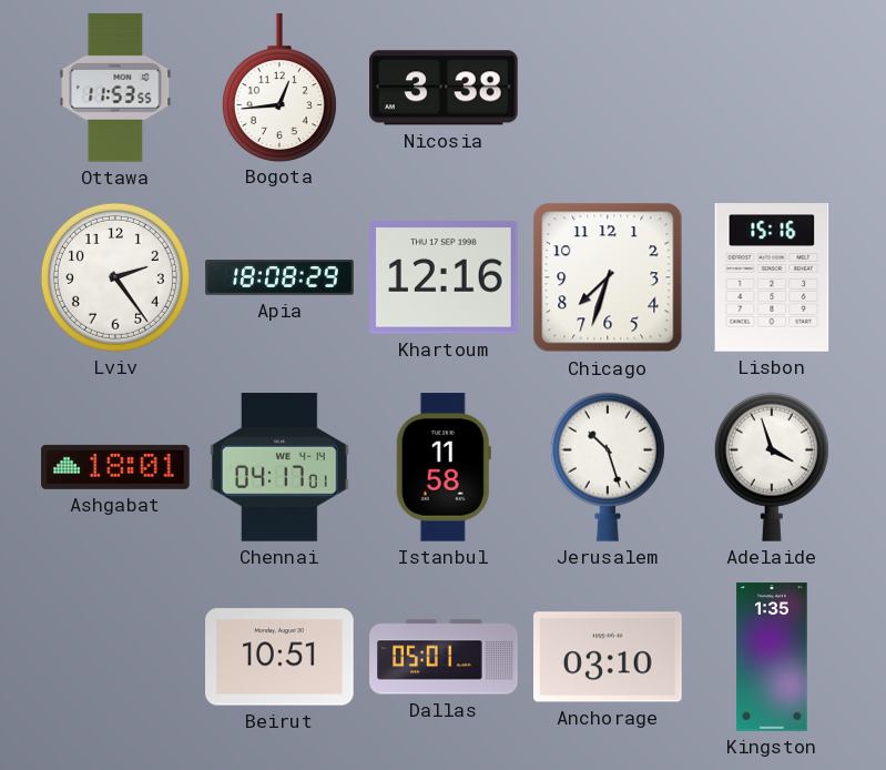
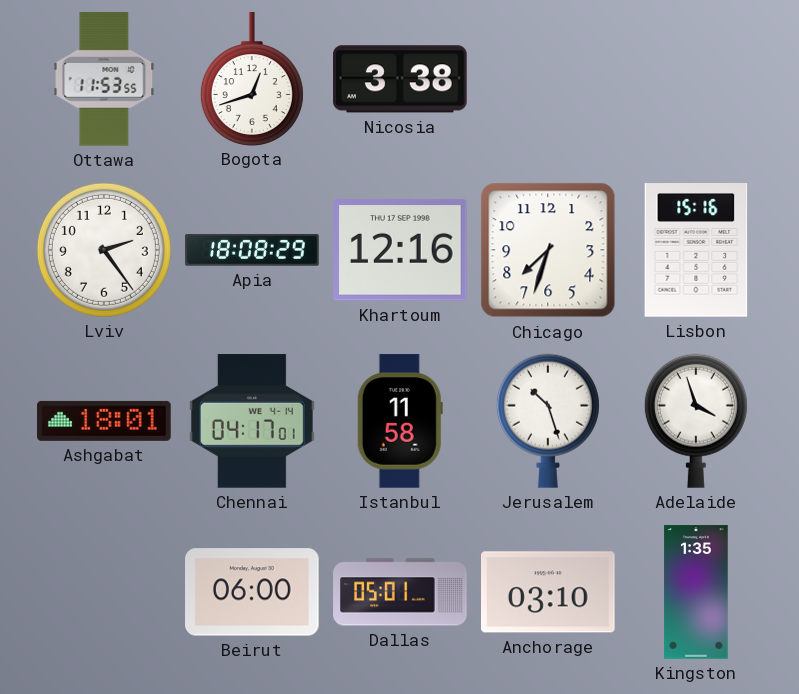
Bogota: 12:44 -> 12:42 (252, 79)
Beirut: 10:51 -> 06:00 (252, 592)
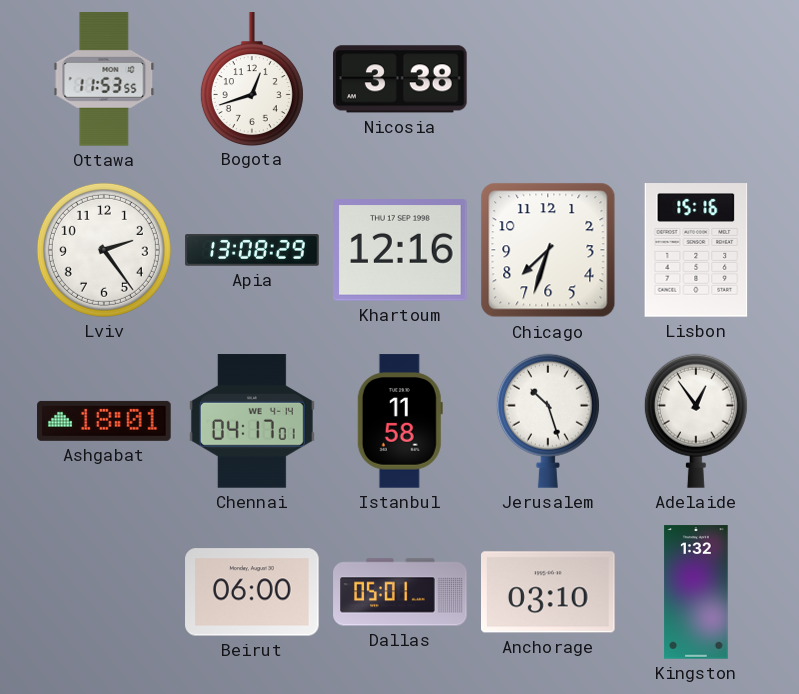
Apia: 18:08 -> 13:08 (252, 250)
Adelaide: 3:57 -> 12:54 (696, 421)
Kingston: 1:35 -> 1:32 (696, 592)
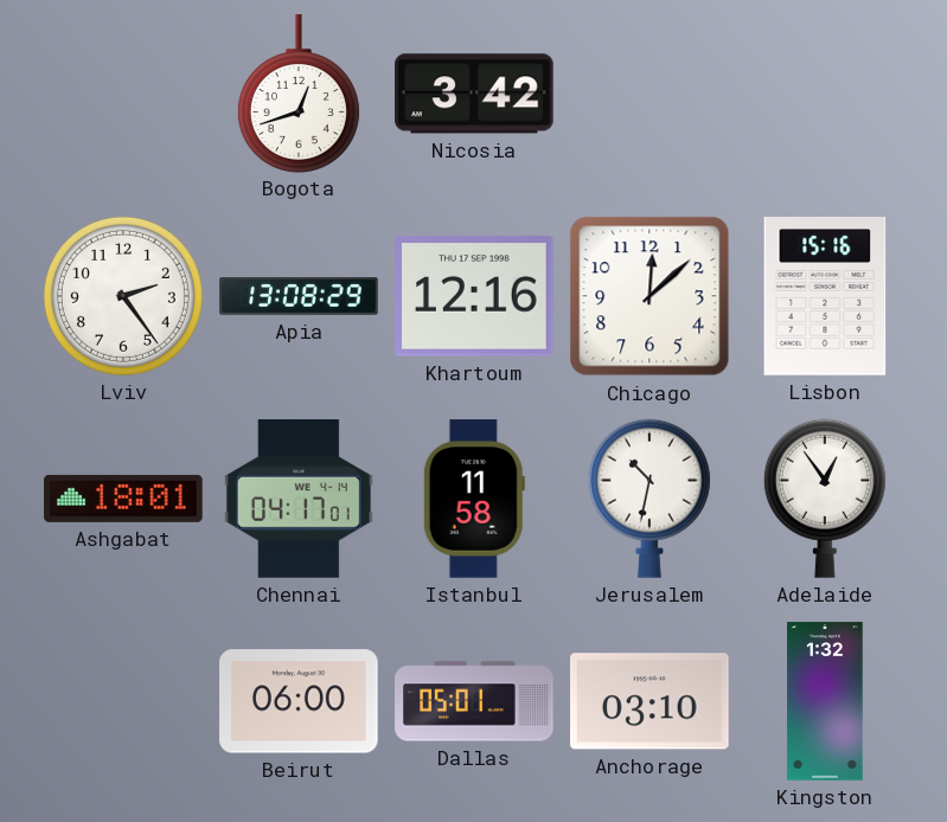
Ottawa: 11:53 -> none (104, 79)
Nicosia: 3:38 -> 3:42 (475, 94)
Chicago: 7:33 -> 12:08 (650, 296)
Jerusalem: 10:27 -> 10:32 (650, 499)
